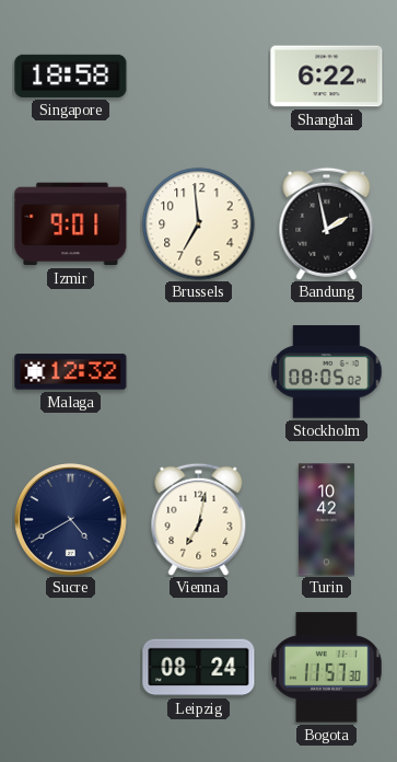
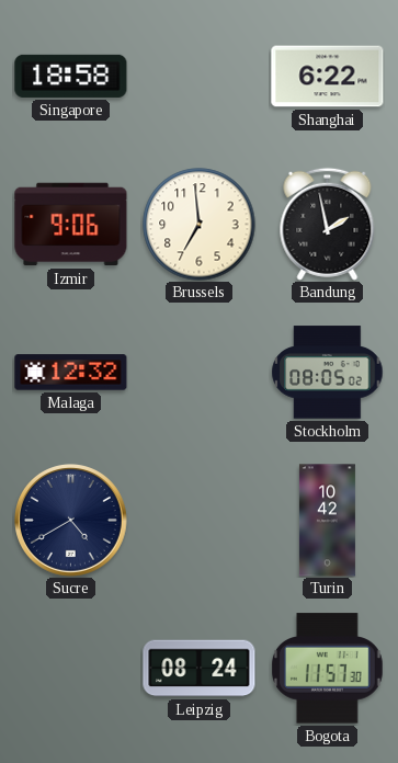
Izmir: 9:01 -> 9:06 (71, 225)
Vienna: 7:02 -> none (199, 519)
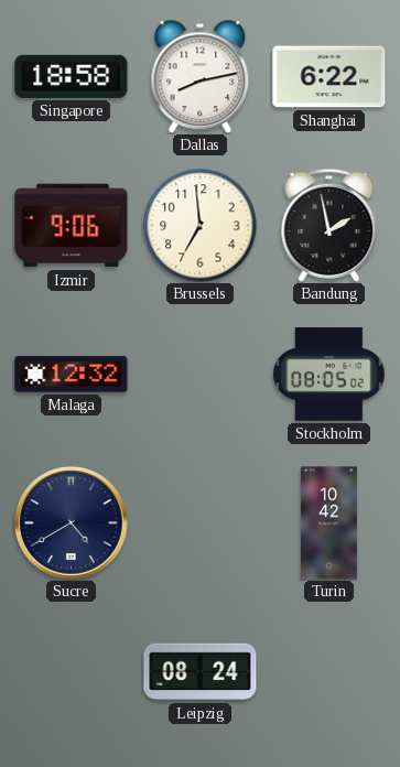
Dallas: none -> 8:13 (201, 76)
Bogota: 11:57 -> none (328, 669)
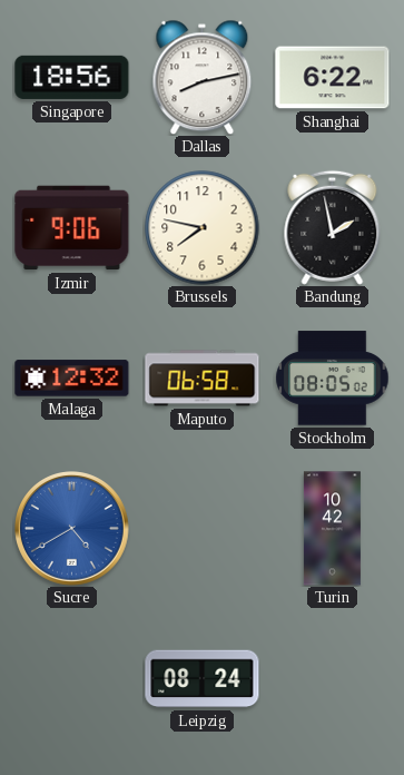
Singapore: 18:58 -> 18:56 (72, 77)
Brussels: 6:59 -> 7:47 (203, 228)
Maputo: none -> 06:58 (203, 379)
Sucre dial: navy -> blue (72, 529)
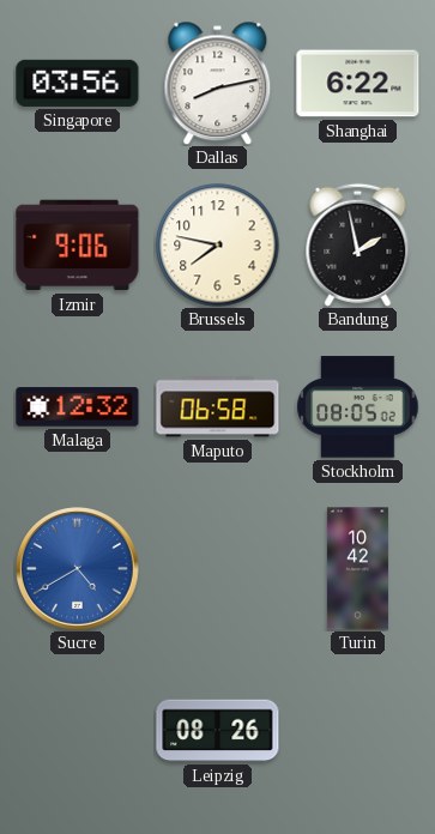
Singapore: 18:56 -> 03:56 (78, 83)
Leipzig: 08:24 -> 08:26 (218, 731)
